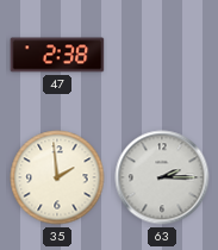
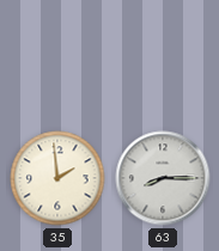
47: 2:38 -> none (57, 55)
63: 2:15 -> 8:15 (163, 178)
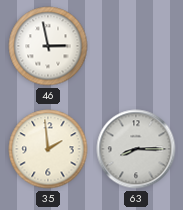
46: none -> 2:58 (48, 46)
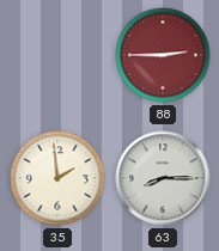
46: 2:58 -> none (48, 46)
88: none -> 2:45 (163, 55)
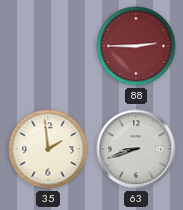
63: 8:15 -> 8:42 (136, 149)
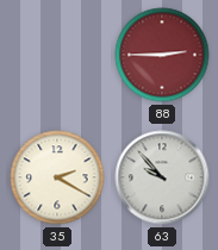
35: 1:59 -> 2:20 (57, 177)
63: 8:42 -> 9:53 (162, 177)
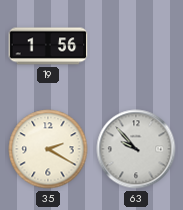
19: none -> 1:56 (48, 46)
88: 2:45 -> none (162, 55)
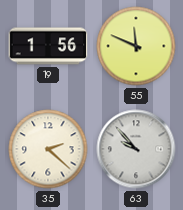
55: none -> 11:49 (136, 46)
35: 2:20 -> 2:22 (48, 149)
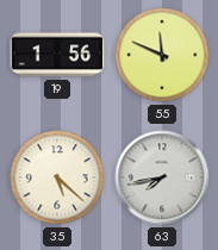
35: 2:22 -> 5:22 (57, 177)
63: 9:53 -> 7:43 (162, 177)
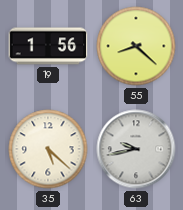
55: 11:49 -> 8:22 (136, 46)
63: 7:43 -> 9:43 (136, 149)
